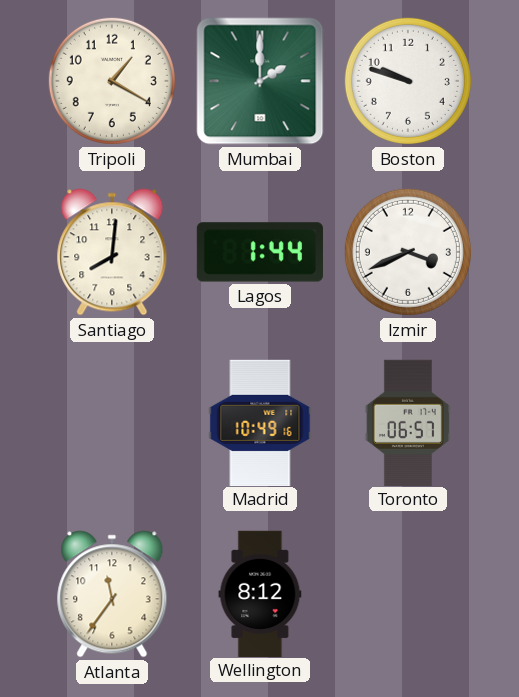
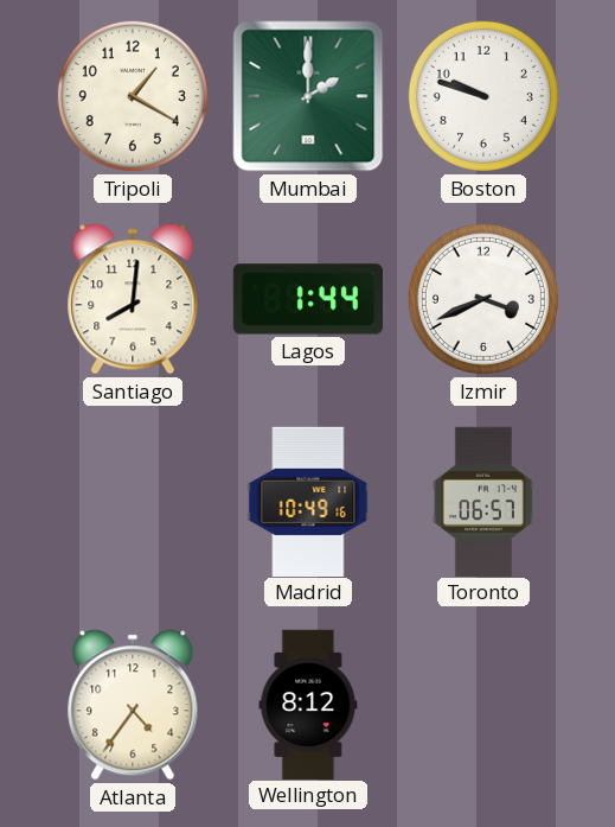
Atlanta: 11:36 -> 4:36 (133, 705)
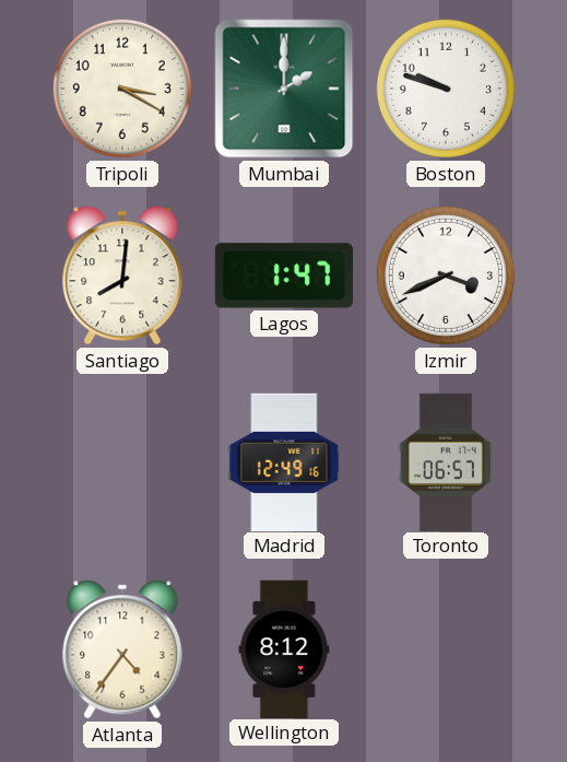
Tripoli: 1:20 -> 3:20 (122, 89)
Lagos: 1:44 -> 1:47 (284, 276)
Madrid: 10:49 -> 12:49 (284, 461)
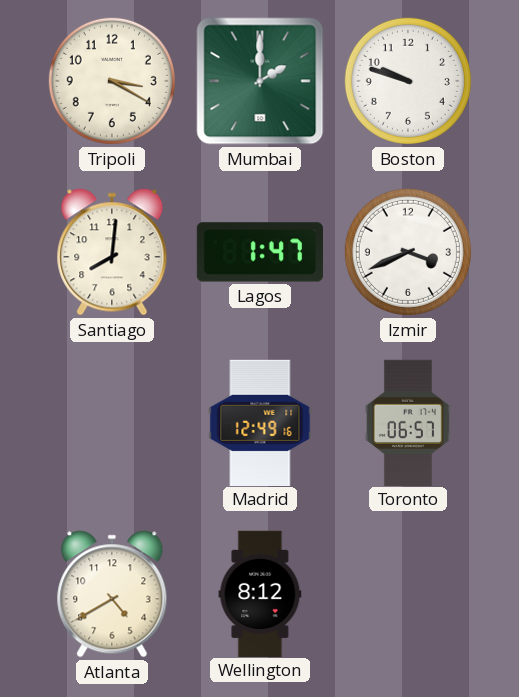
Atlanta: 4:36 -> 4:40 (112, 594)
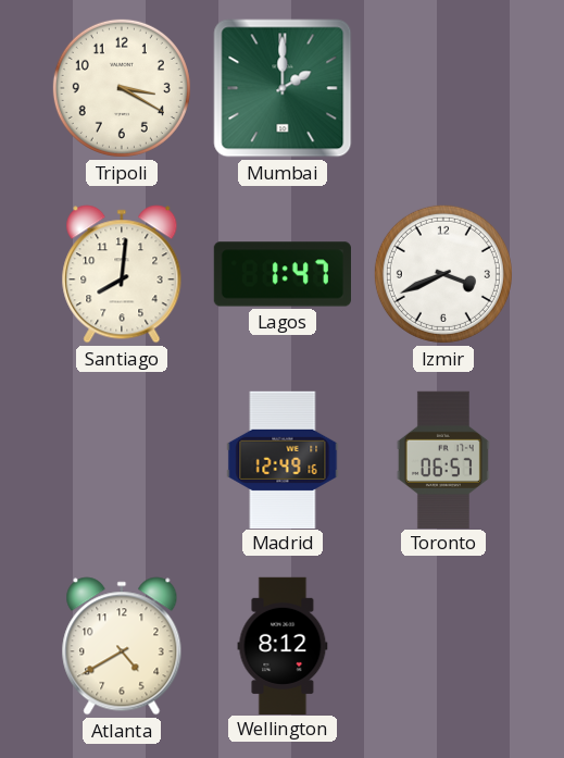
Boston: 9:48 -> none (408, 81)
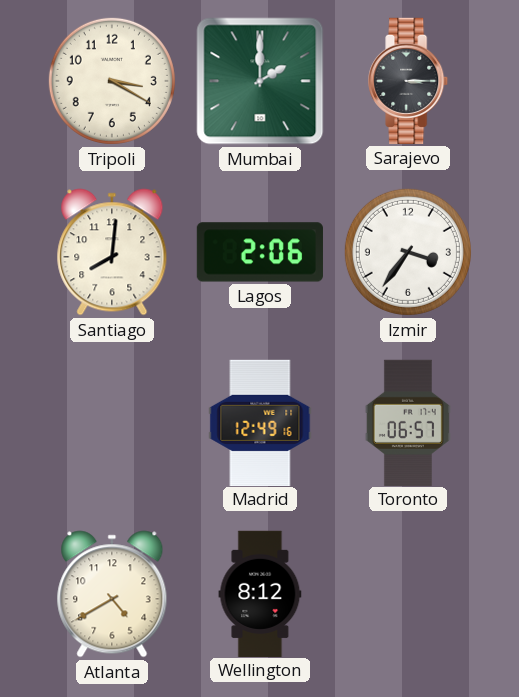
Sarajevo: none -> 3:15 (409, 81)
Lagos: 1:47 -> 2:06 (260, 252)
Izmir: 3:41 -> 3:36 (408, 252)
